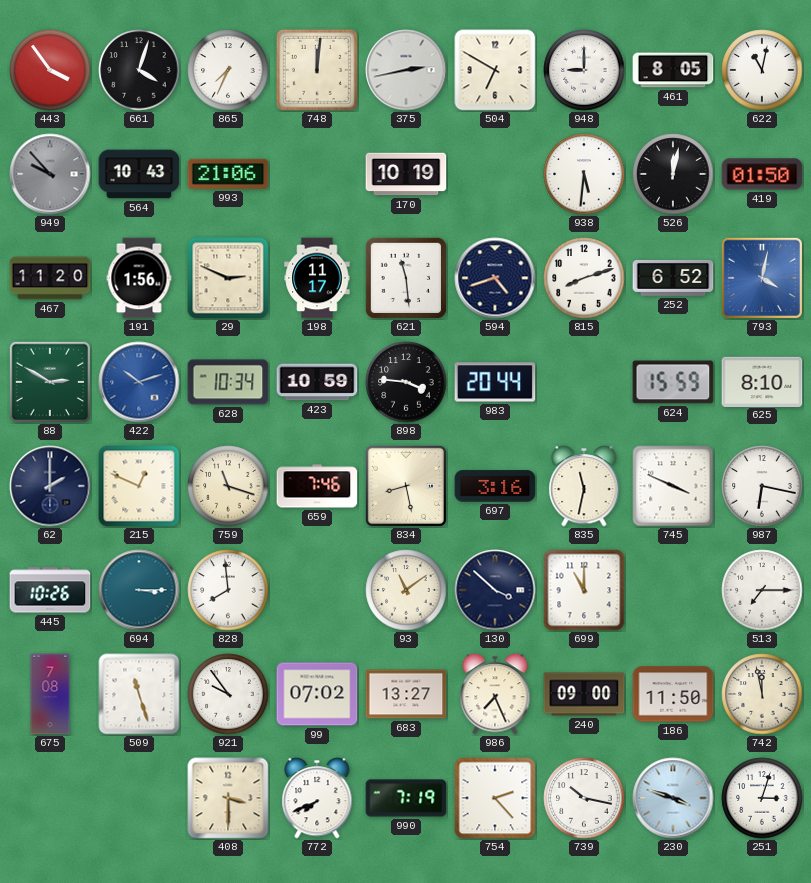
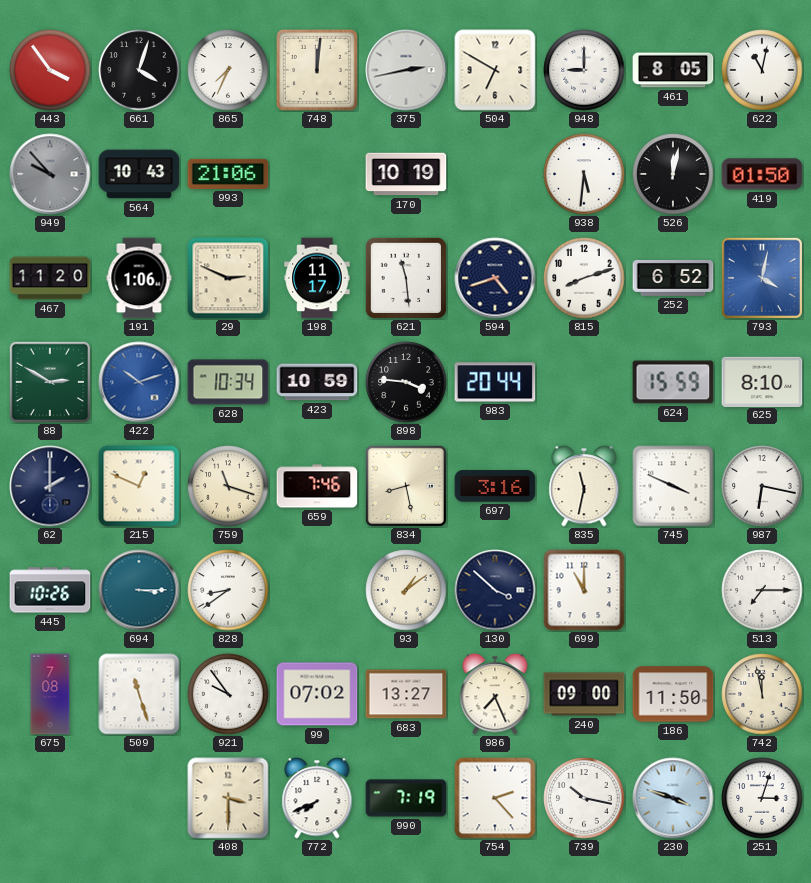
191: 1:56 -> 1:06 (139, 278)
828: 7:59 -> 8:39 (228, 590)
93: 11:09 -> 1:09 (406, 590)
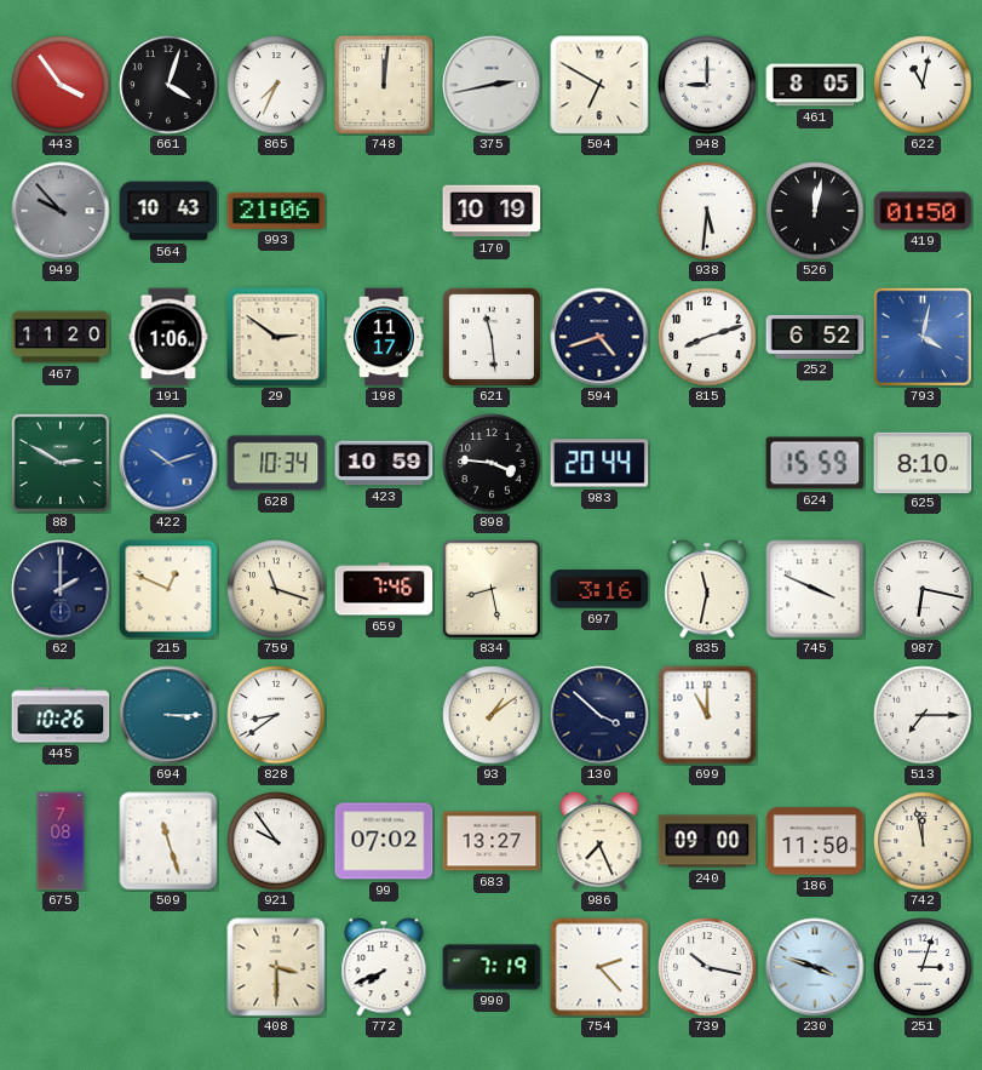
29: 2:49 -> 2:51 (276, 337)
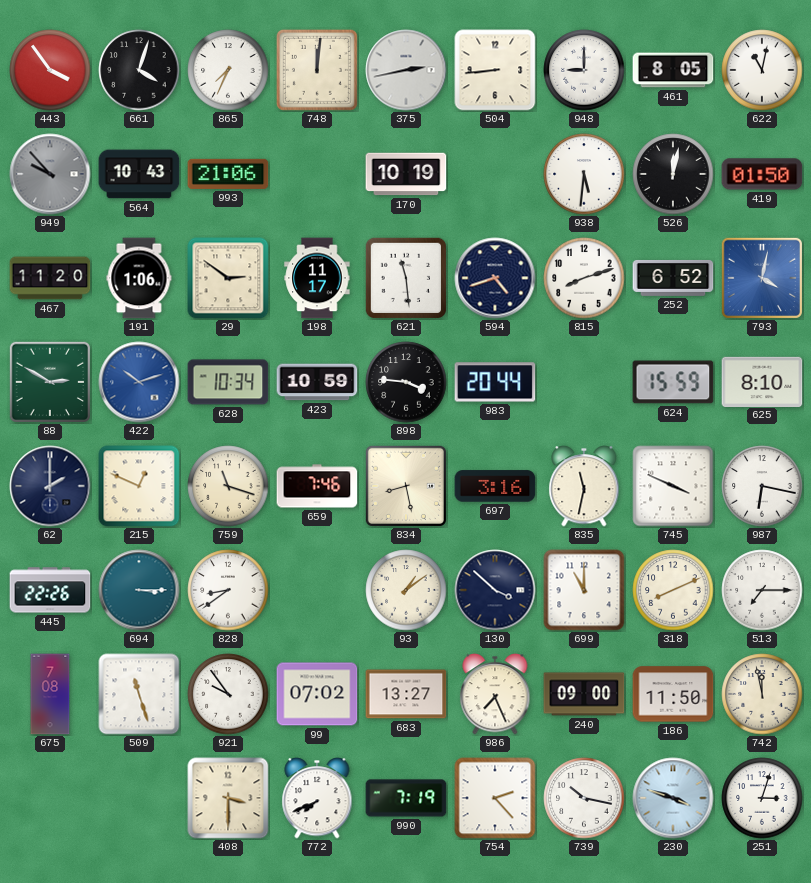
504: 6:50 -> 8:44 (495, 70)
445: 10:26 -> 22:26 (50, 590)
318: none -> 8:11 (673, 590)
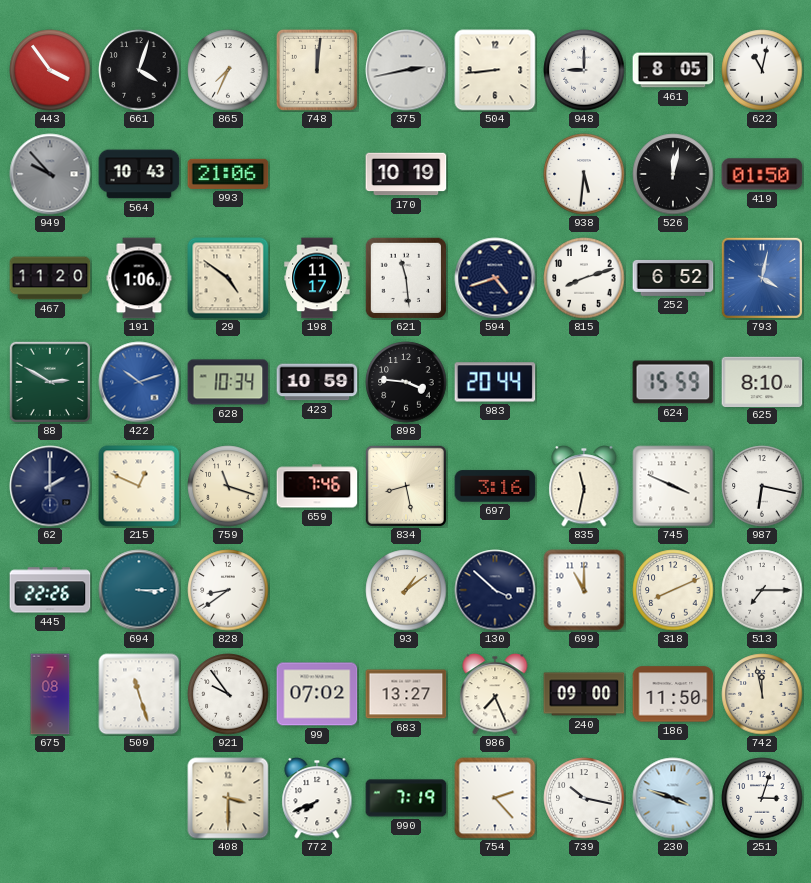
29: 2:51 -> 4:51 (228, 278)
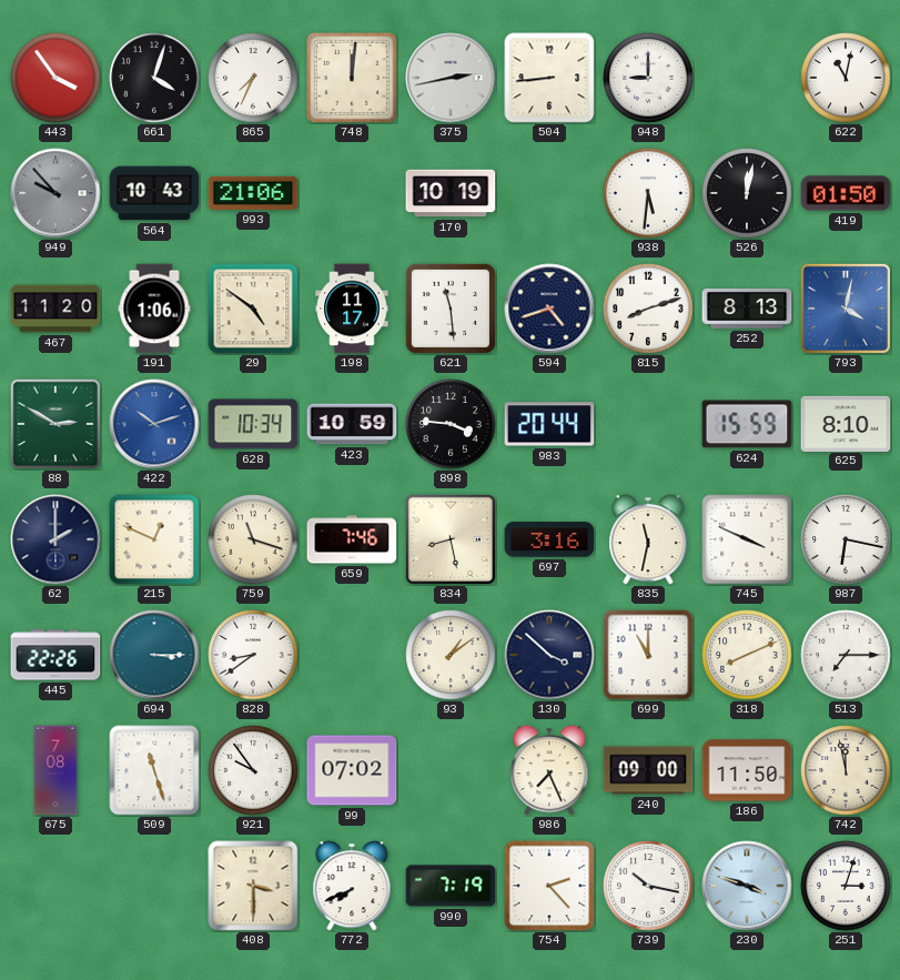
461: 8:05 -> none (673, 70)
252: 6:52 -> 8:13 (747, 309)
683: 13:27 -> none (406, 694)
